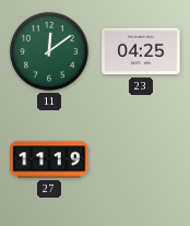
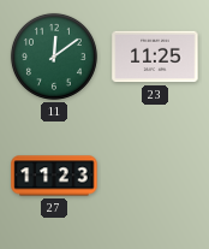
23: 04:25 -> 11:25 (155, 57)
27: 11:19 -> 11:23 (54, 176)
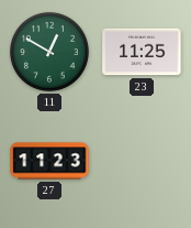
11: 12:09 -> 12:50 (49, 52)
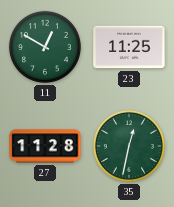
27: 11:23 -> 11:28 (45, 146)
35: none -> 12:32 (129, 146)
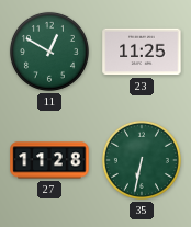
35: 12:32 -> 6:32 (142, 160)
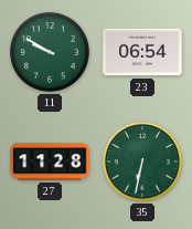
11: 12:50 -> 9:50 (50, 52)
23: 11:25 -> 06:54 (142, 52)
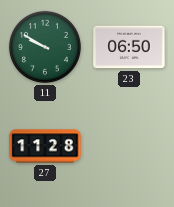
23: 06:54 -> 06:50 (129, 47)
35: 6:32 -> none (142, 162)
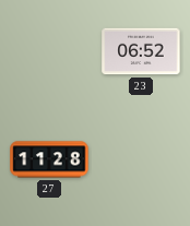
11: 9:50 -> none (45, 47)
23: 06:50 -> 06:52 (141, 51)
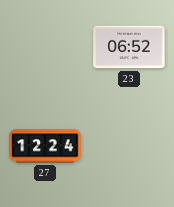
27: 11:28 -> 12:24 (45, 146)
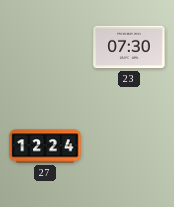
23: 06:52 -> 07:30 (129, 47)
